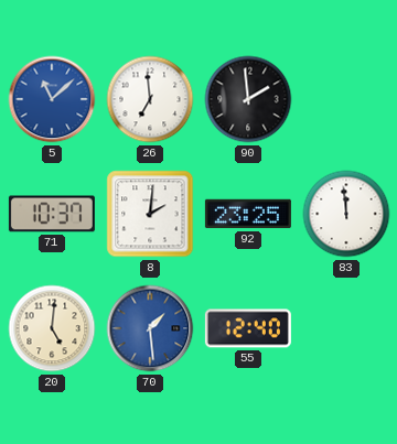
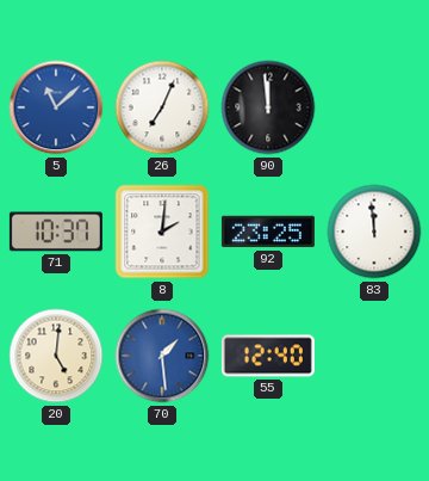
26: 6:59 -> 7:04 (162, 107)
90: 1:59 -> 11:59 (268, 107)
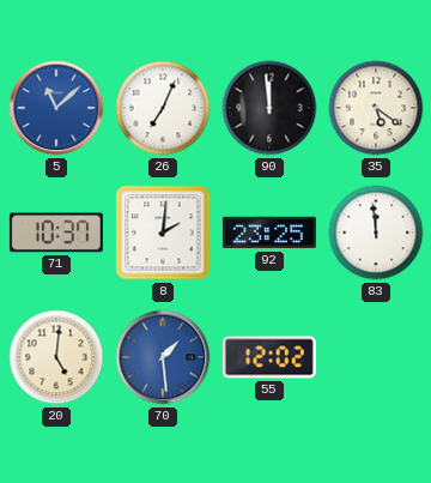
35: none -> 5:21 (376, 108)
55: 12:40 -> 12:02 (269, 357)
